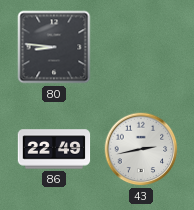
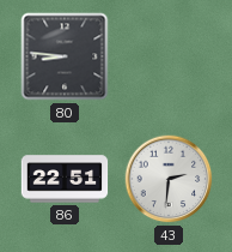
86: 22:49 -> 22:51 (65, 179)
43: 2:43 -> 2:31 (169, 179)
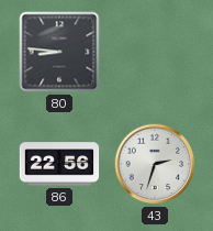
86: 22:51 -> 22:56 (59, 164)
43: 2:31 -> 2:33 (155, 164)
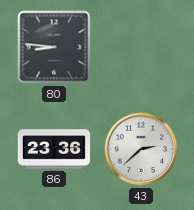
86: 22:56 -> 23:36 (54, 149)
43: 2:33 -> 2:38 (141, 149)
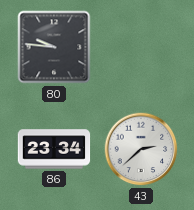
80: 8:46 -> 9:46 (54, 47)
86: 23:36 -> 23:34 (54, 149)
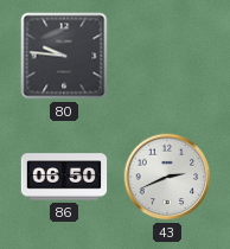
86: 23:34 -> 06:50 (64, 177)
43: 2:38 -> 2:41 (167, 177)
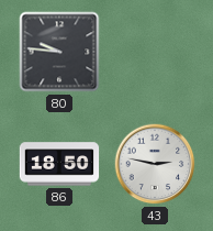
86: 06:50 -> 18:50 (59, 164)
43: 2:41 -> 2:47 (155, 164)
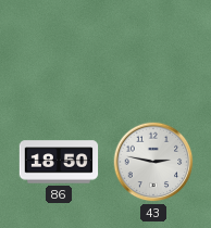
80: 9:46 -> none (59, 52)
